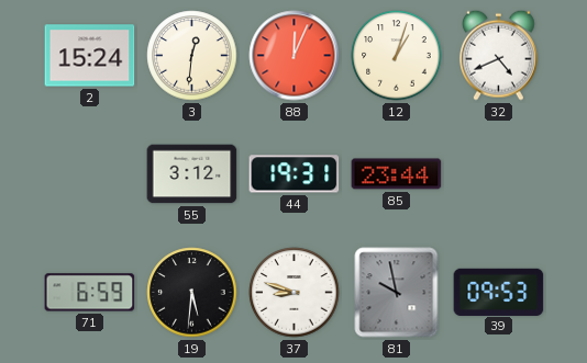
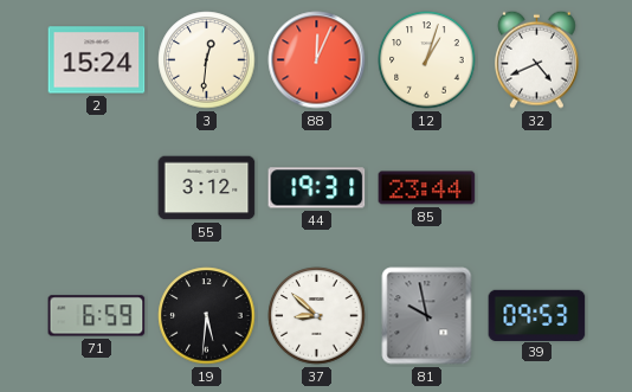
37: 8:48 -> 8:52 (317, 316)
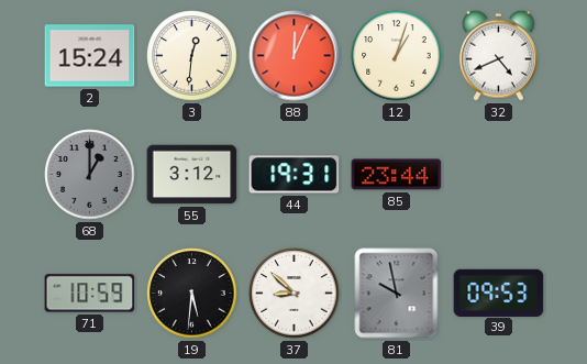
68: none -> 1:00 (90, 175)
71: 6:59 -> 10:59 (90, 294)
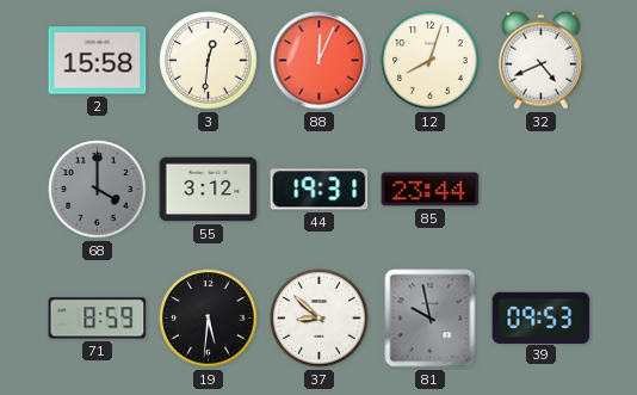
2: 15:24 -> 15:58 (98, 61)
12: 1:03 -> 8:03 (431, 61)
68: 1:00 -> 4:00 (98, 190)
71: 10:59 -> 8:59 (98, 319)
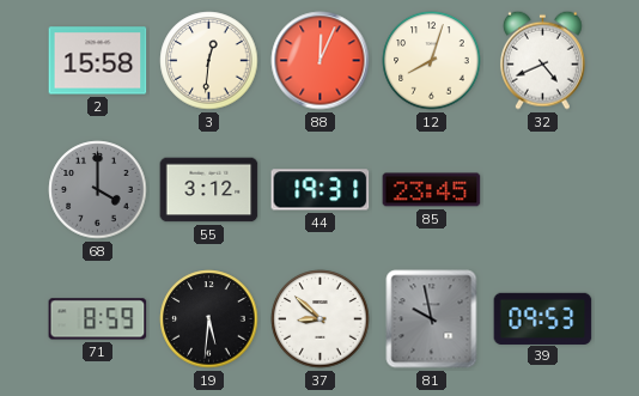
85: 23:44 -> 23:45 (432, 190)
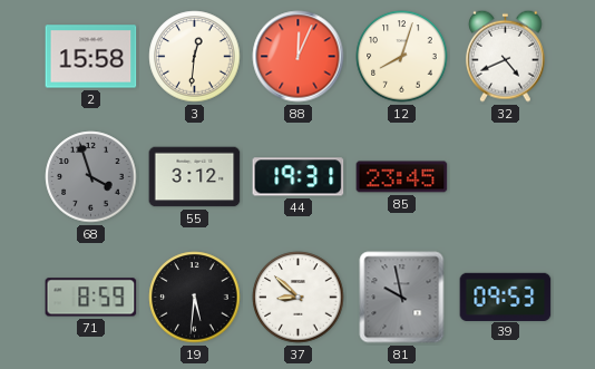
68: 4:00 -> 3:57 (91, 177)
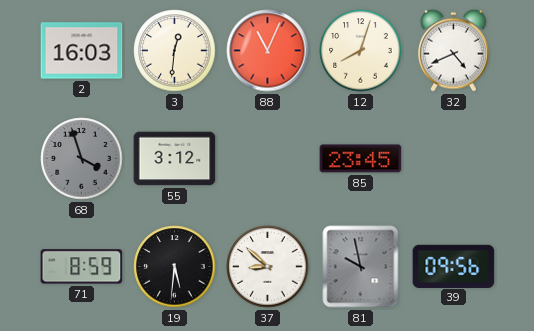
2: 15:58 -> 16:03 (82, 51)
88: 12:04 -> 11:04 (268, 51)
44: 19:31 -> none (299, 177)
39: 09:53 -> 09:56 (454, 266)
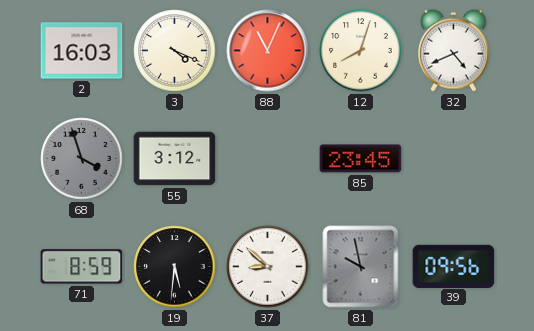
3: 12:31 -> 4:19 (175, 51)
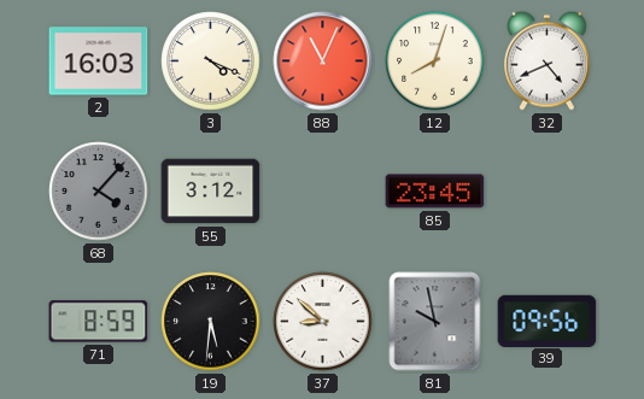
68: 3:57 -> 4:07 (99, 192)
